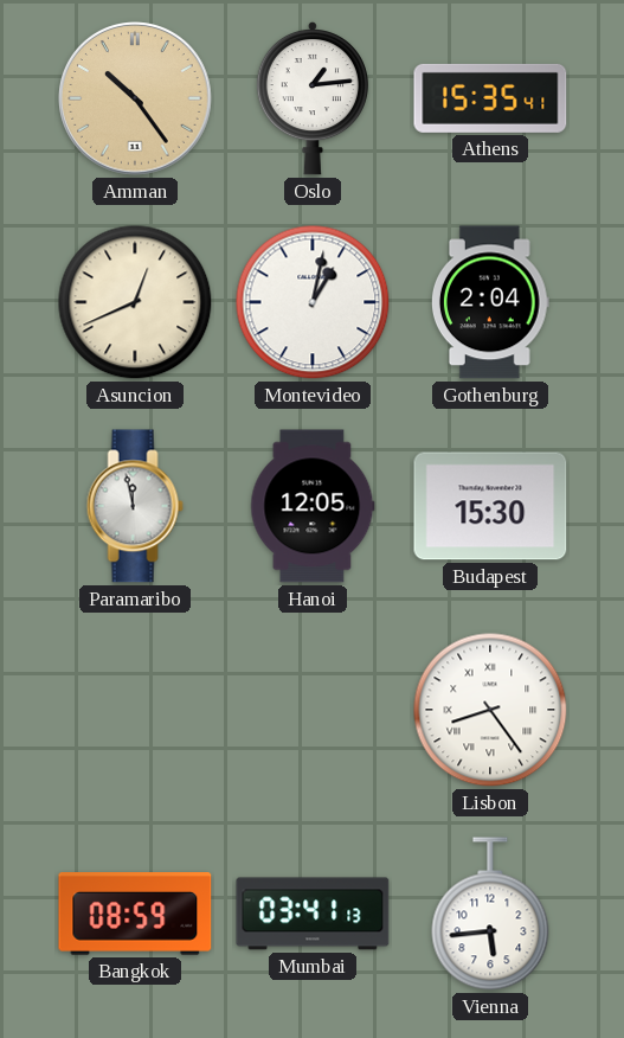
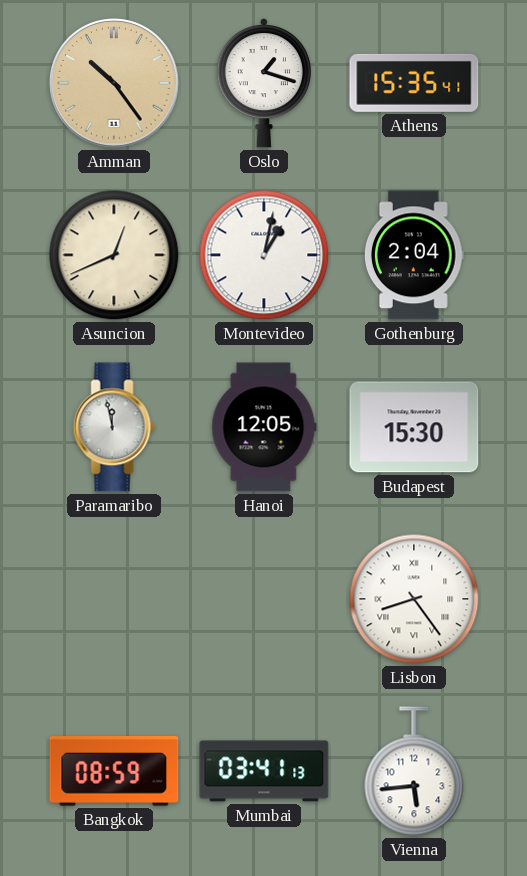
Oslo: 1:14 -> 1:18 (264, 83)
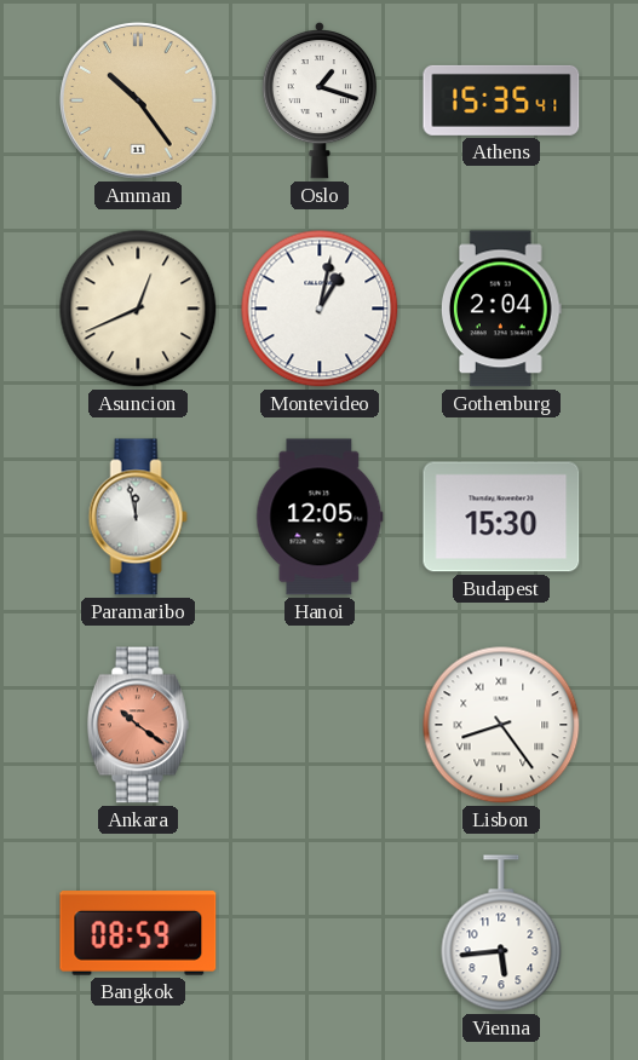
Ankara: none -> 10:21 (138, 725)
Mumbai: 03:41 -> none (264, 771)
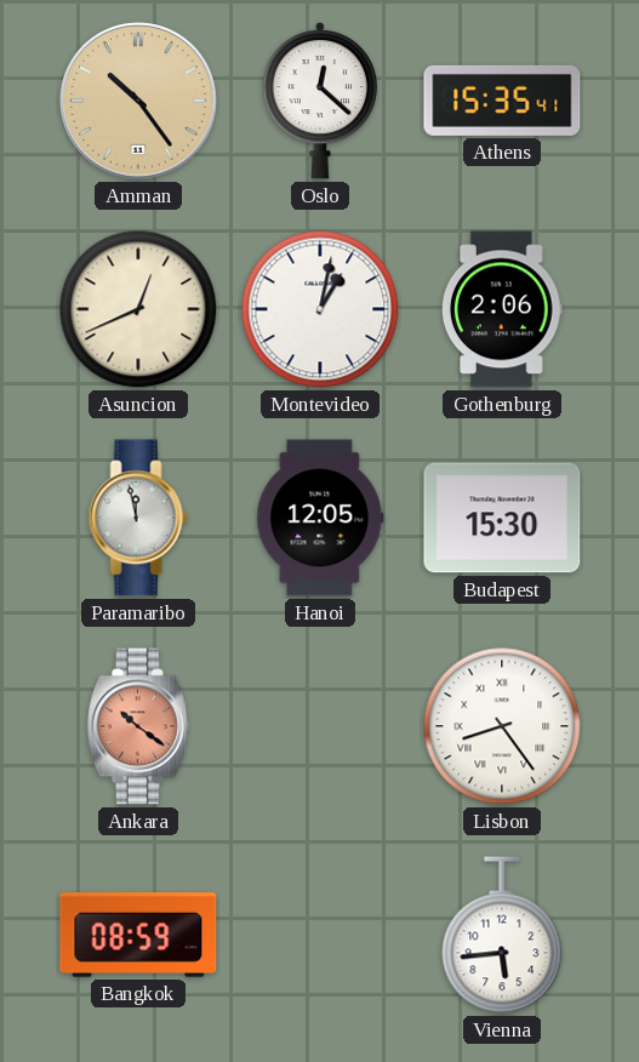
Oslo: 1:18 -> 12:22 (320, 101)
Gothenburg: 2:04 -> 2:06 (502, 309)
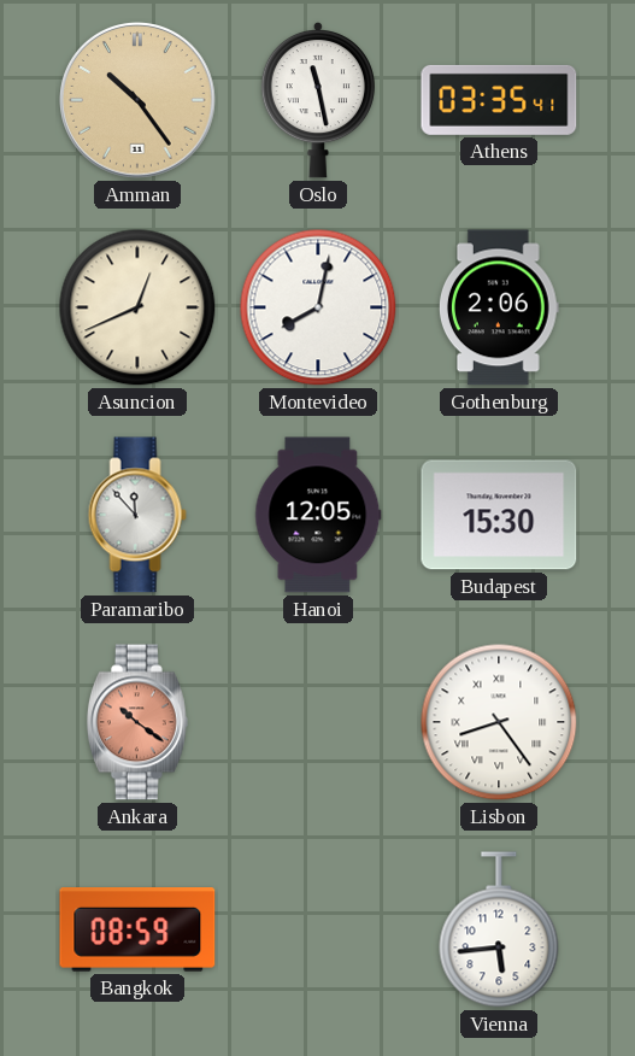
Oslo: 12:22 -> 11:28 (318, 100)
Athens: 15:35 -> 03:35 (499, 100)
Montevideo: 1:02 -> 8:02 (318, 307)
Paramaribo: 11:58 -> 11:53 (137, 515)
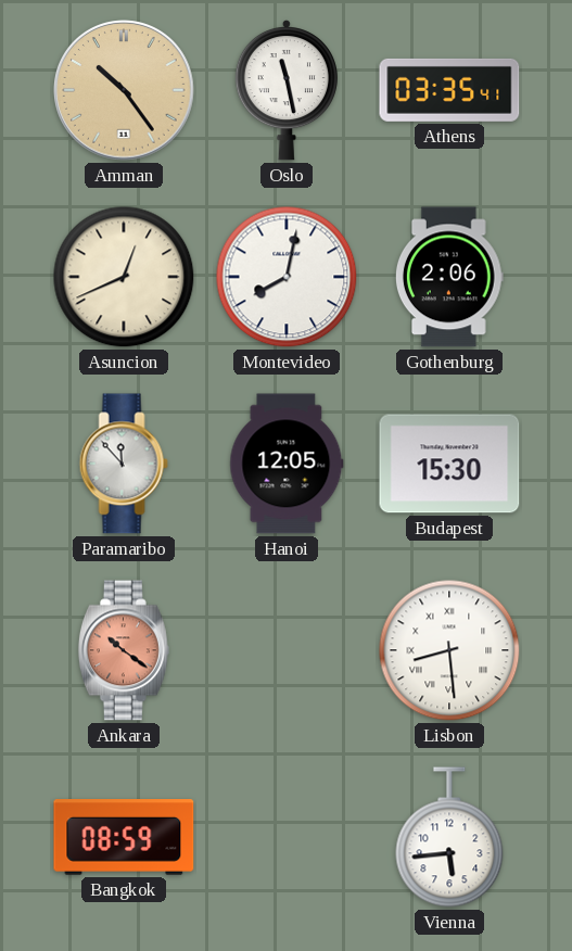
Lisbon: 8:24 -> 8:29 (449, 650)
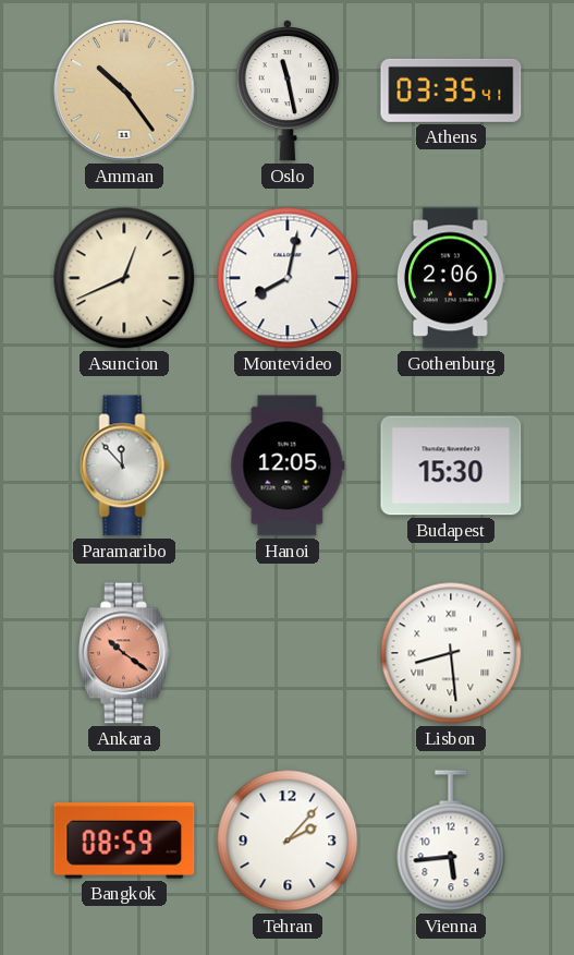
Tehran: none -> 2:07 (288, 841)
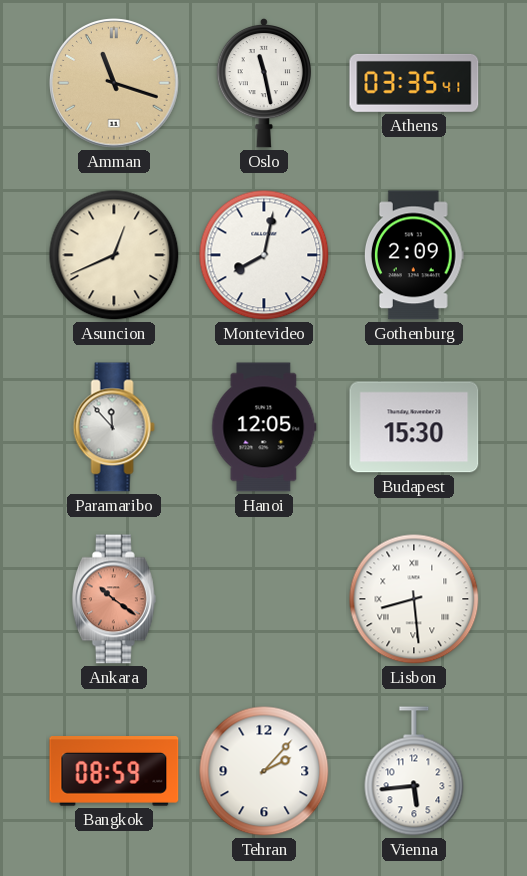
Amman: 10:24 -> 11:18 (114, 83)
Gothenburg: 2:06 -> 2:09 (414, 255)
